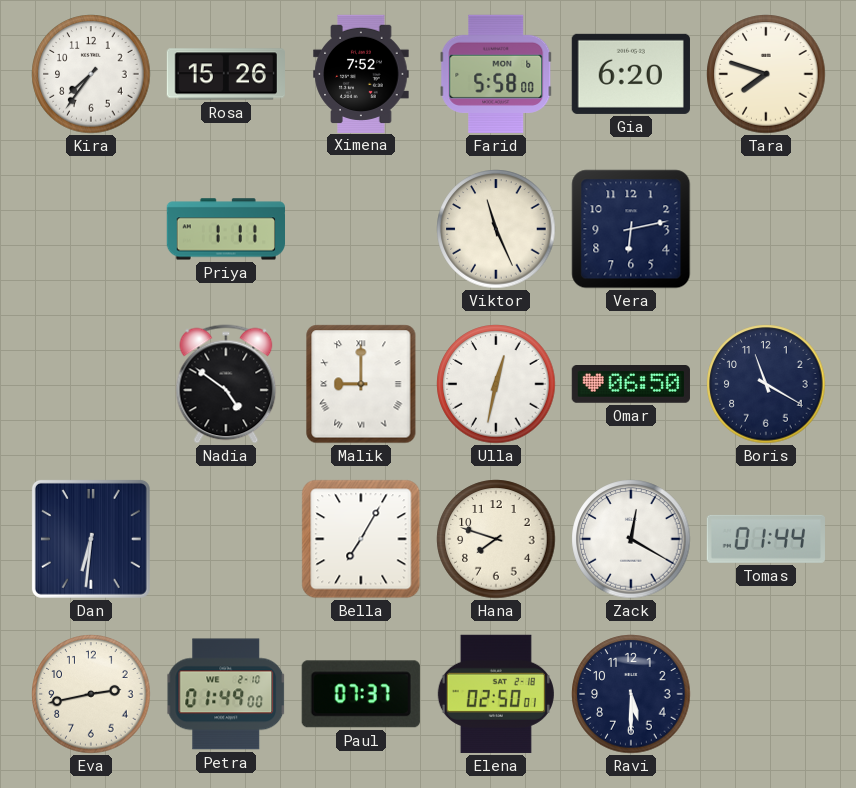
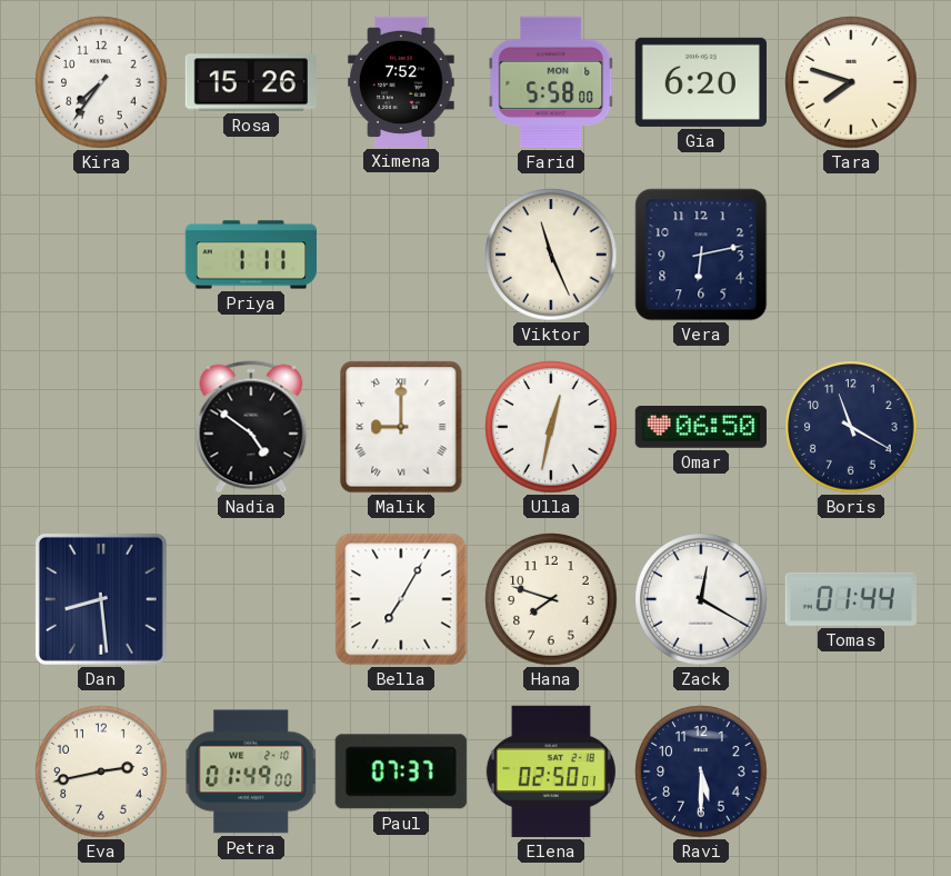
Dan: 6:31 -> 8:29 (101, 599)
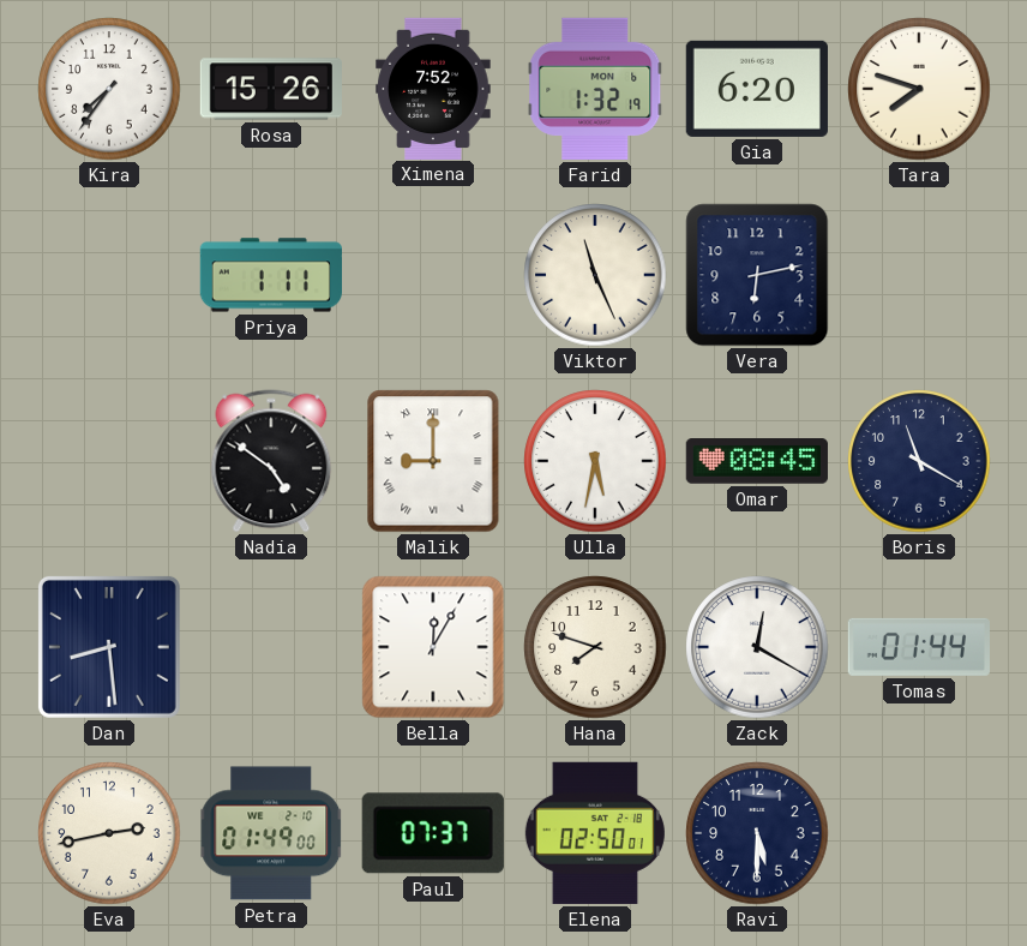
Farid: 5:58 -> 1:32 (595, 89)
Ulla: 12:32 -> 5:32 (595, 461)
Omar: 06:50 -> 08:45 (757, 462)
Bella: 7:05 -> 12:05 (433, 647)
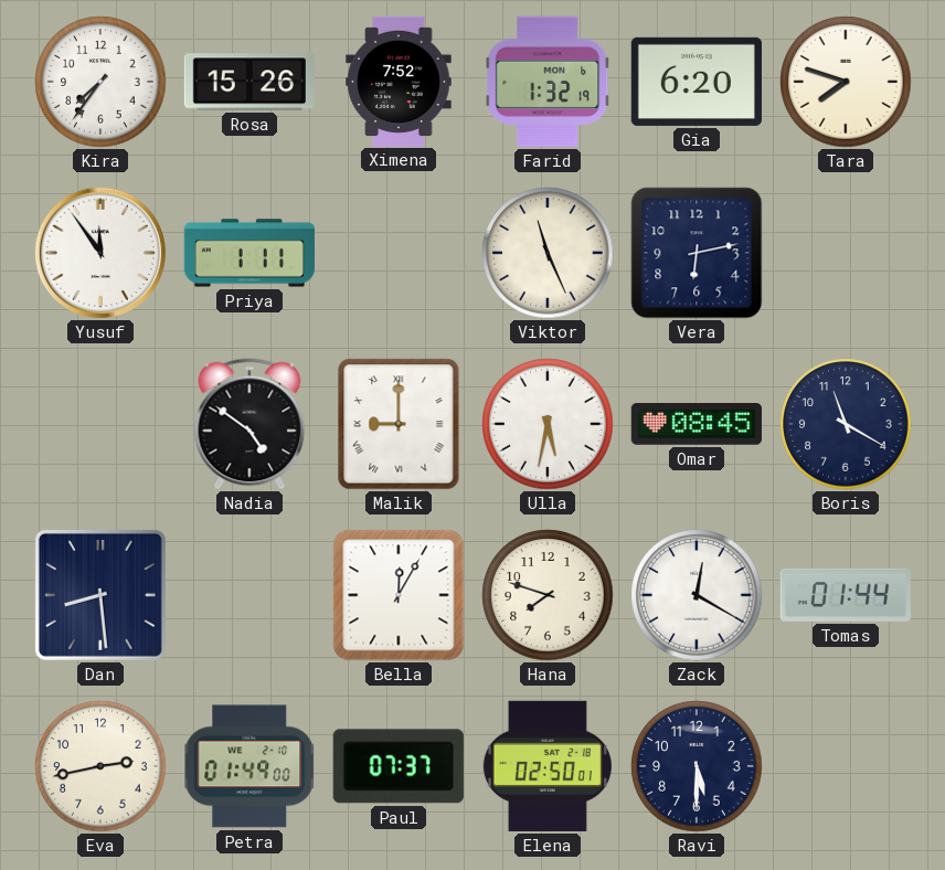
Yusuf: none -> 11:54 (100, 253)
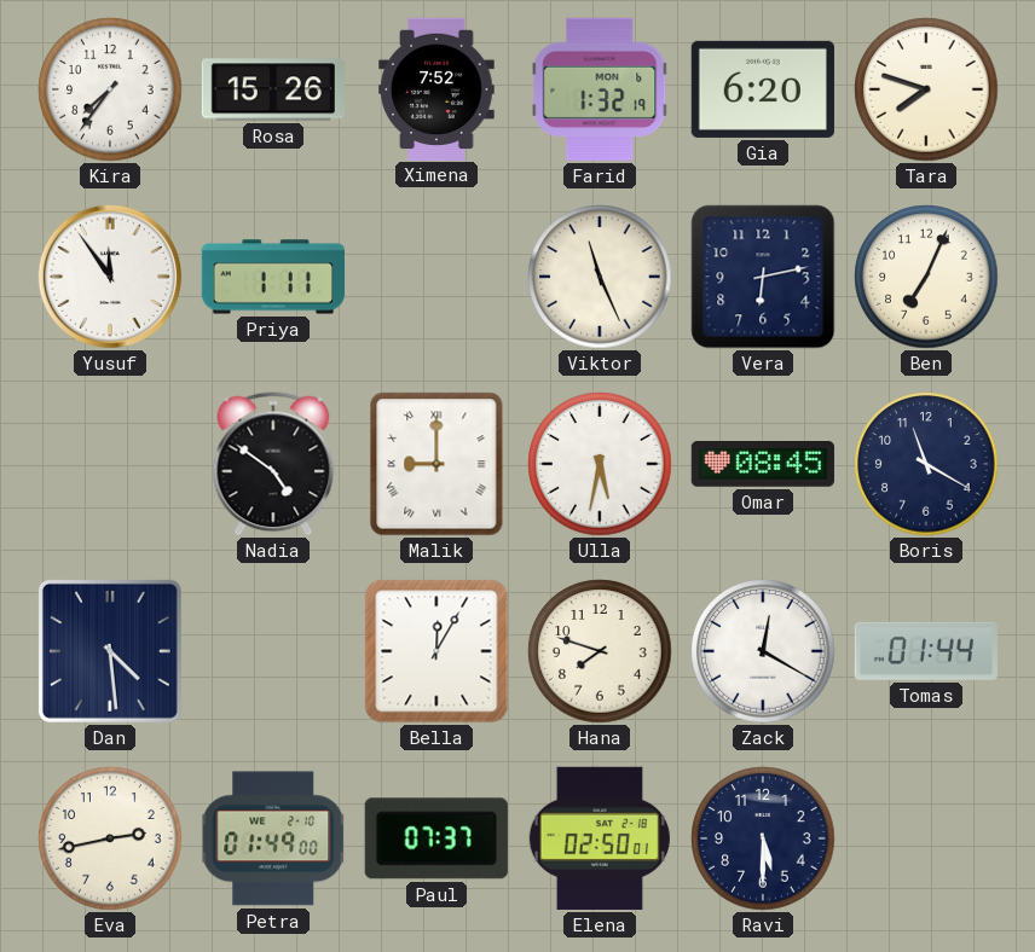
Ben: none -> 7:04 (926, 277)
Dan: 8:29 -> 4:29 (110, 651)
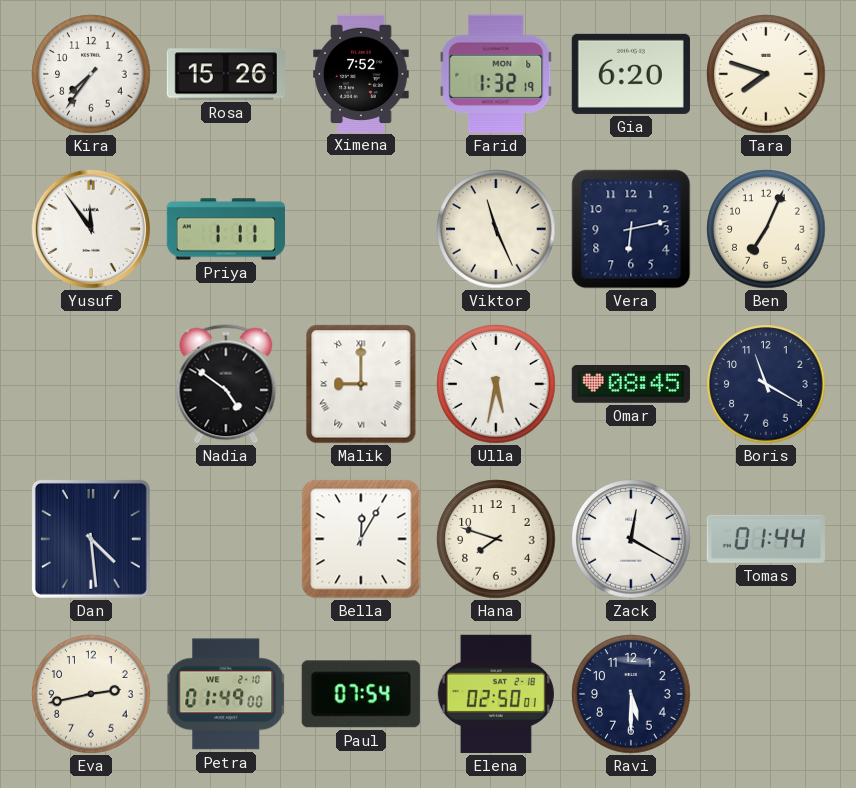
Paul: 07:37 -> 07:54 (361, 694)
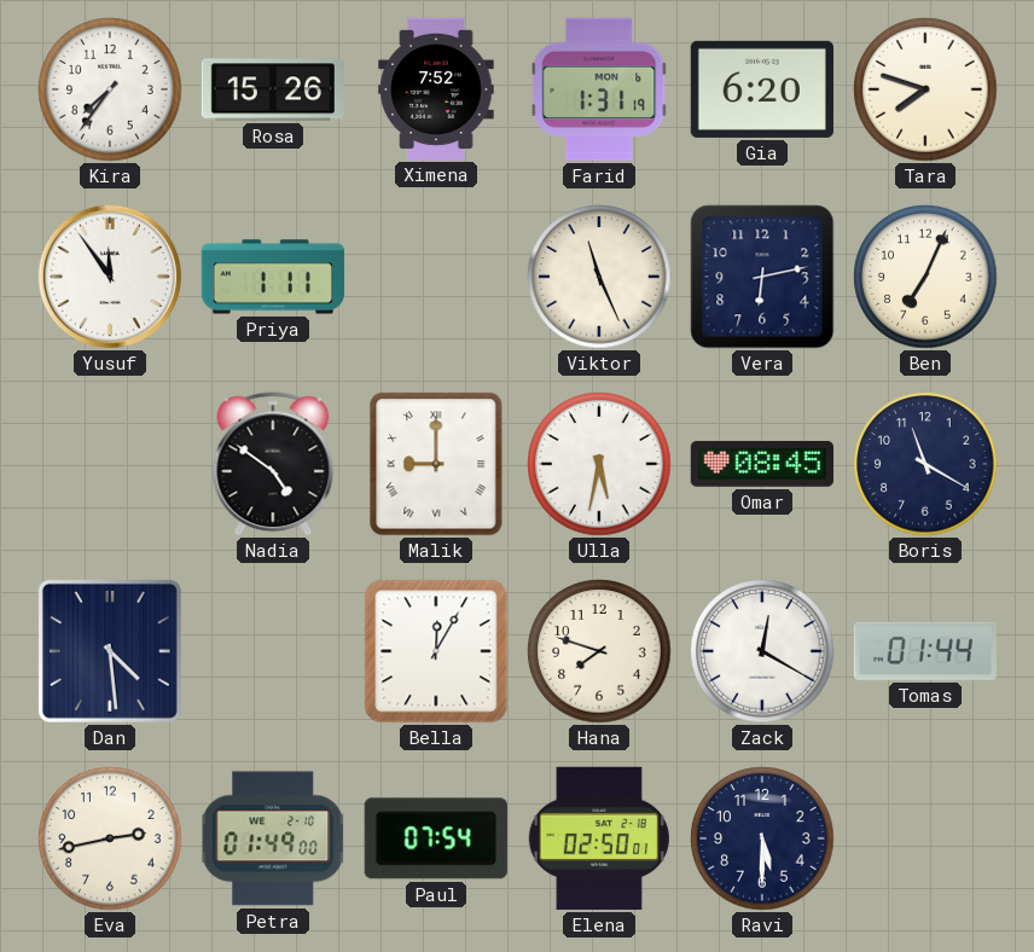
Farid: 1:32 -> 1:31 (599, 89)
